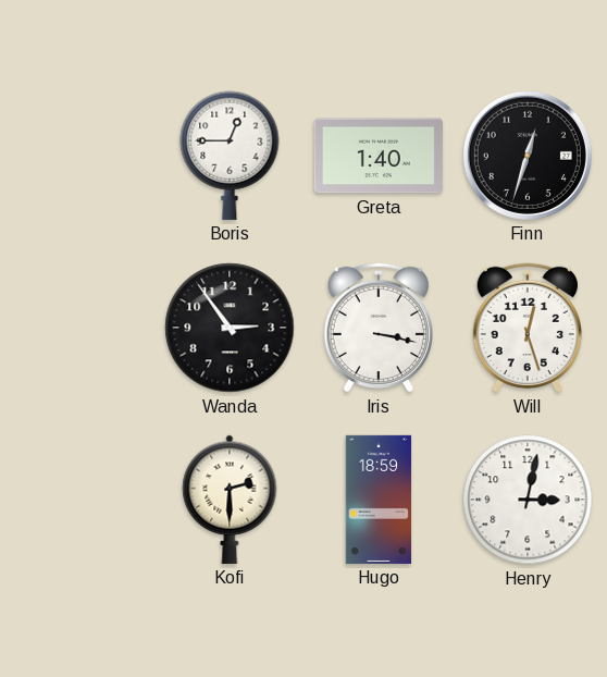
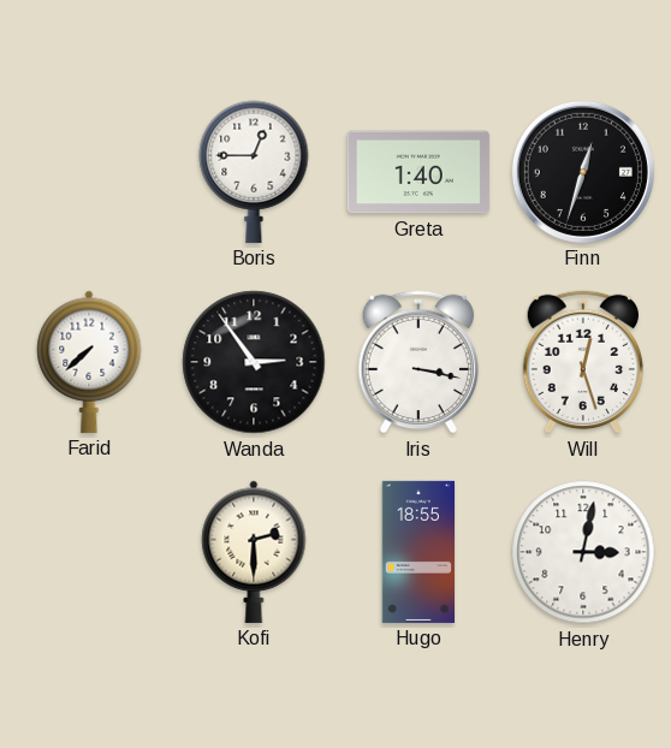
Farid: none -> 7:38 (89, 362)
Hugo: 18:59 -> 18:55 (418, 552)
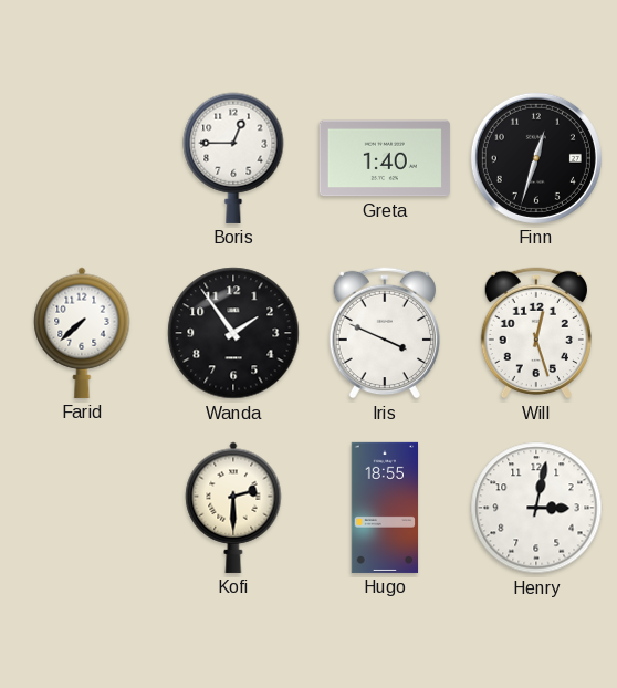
Wanda: 2:54 -> 1:54 (233, 333)
Iris: 3:17 -> 3:49 (384, 333)
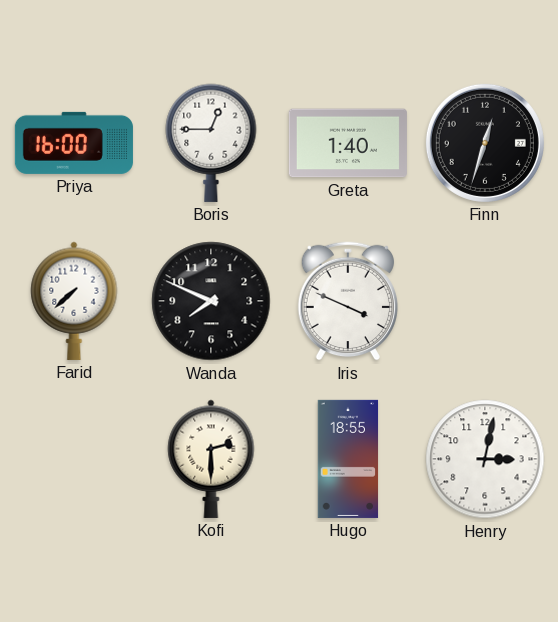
Priya: none -> 16:00 (74, 143)
Wanda: 1:54 -> 7:49 (211, 301)
Will: 12:27 -> none (535, 333)
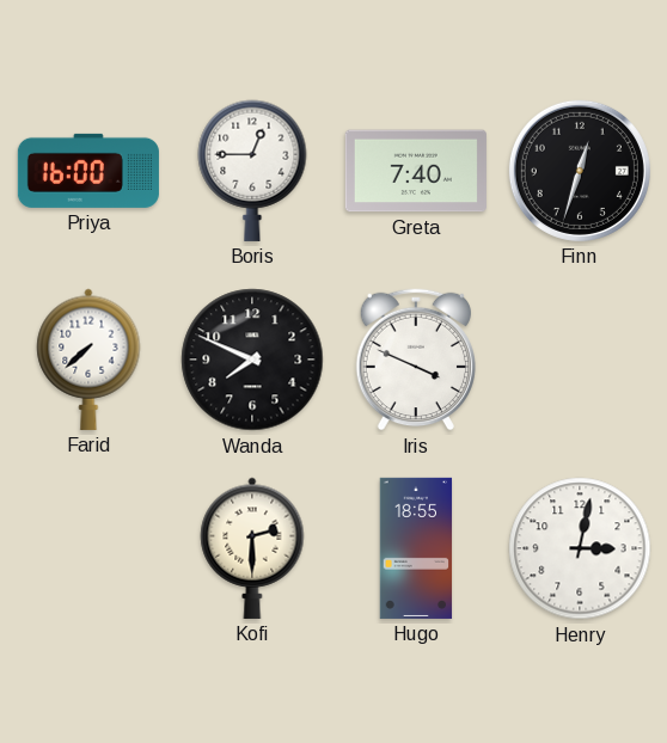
Greta: 1:40 -> 7:40 (416, 171)
